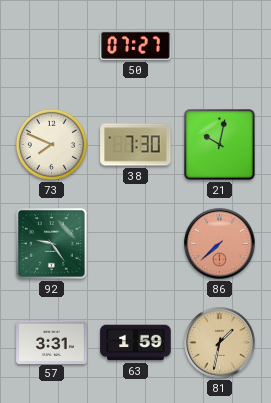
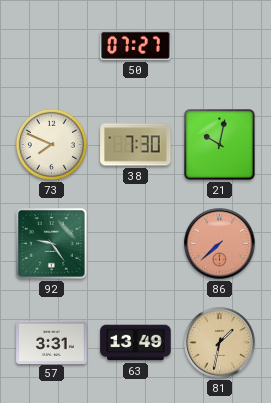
63: 1:59 -> 13:49 (136, 343)
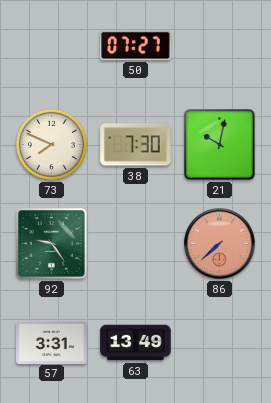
81: 1:32 -> none (220, 343)
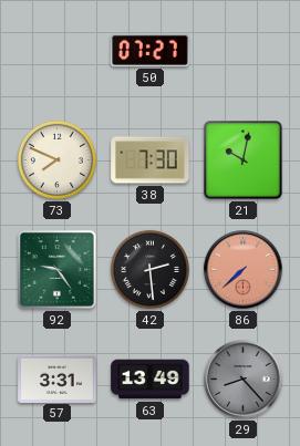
42: none -> 2:29 (149, 269)
29: none -> 8:23 (244, 380)
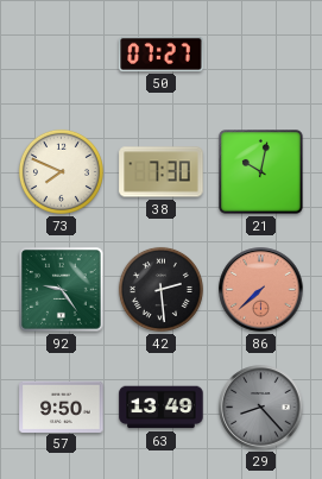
57: 3:31 -> 9:50 (62, 406)
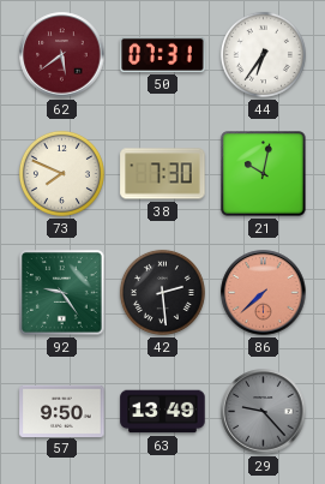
62: none -> 5:39 (62, 55)
50: 07:27 -> 07:31 (163, 54)
44: none -> 6:36 (263, 54)
29: 8:23 -> 9:23 (264, 412)
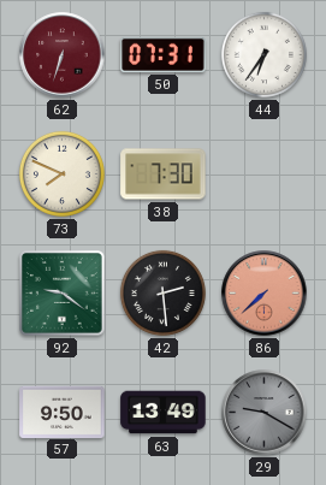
62: 5:39 -> 6:33 (63, 55)
21: 10:02 -> none (264, 174)
92: 9:24 -> 9:21 (63, 294)
29: 9:23 -> 9:20 (265, 413)
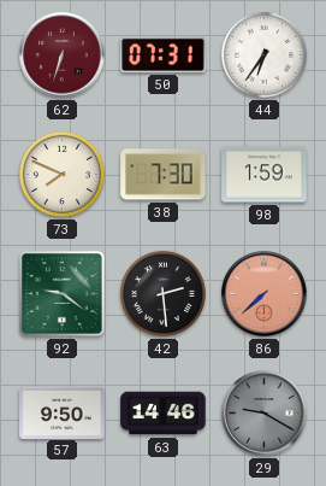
98: none -> 1:59 (265, 175)
63: 13:49 -> 14:46 (164, 414)
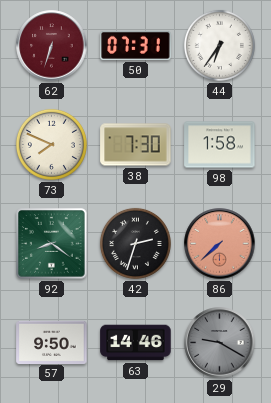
98: 1:59 -> 1:58 (220, 145)
92: 9:21 -> 8:21 (52, 244)
42: 2:29 -> 2:33 (135, 243)
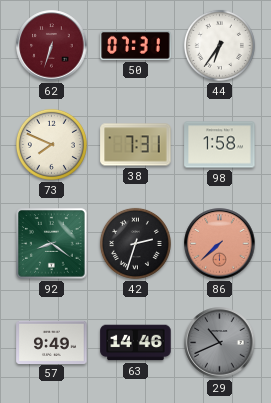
38: 7:30 -> 7:31 (136, 145)
57: 9:50 -> 9:49 (52, 342)
29: 9:20 -> 10:41 (220, 343)
